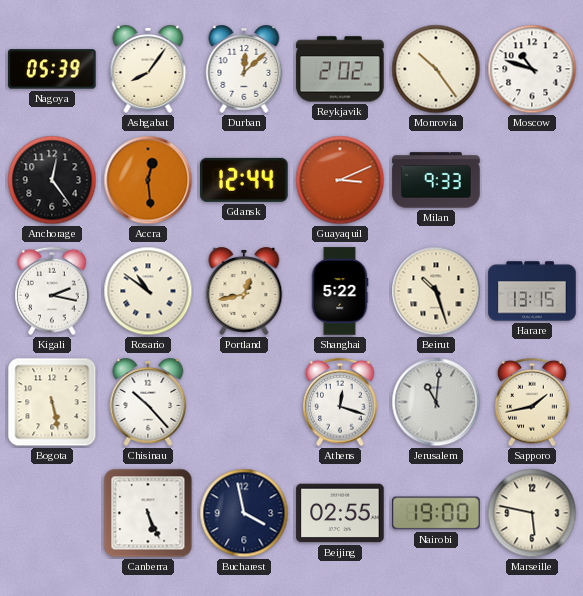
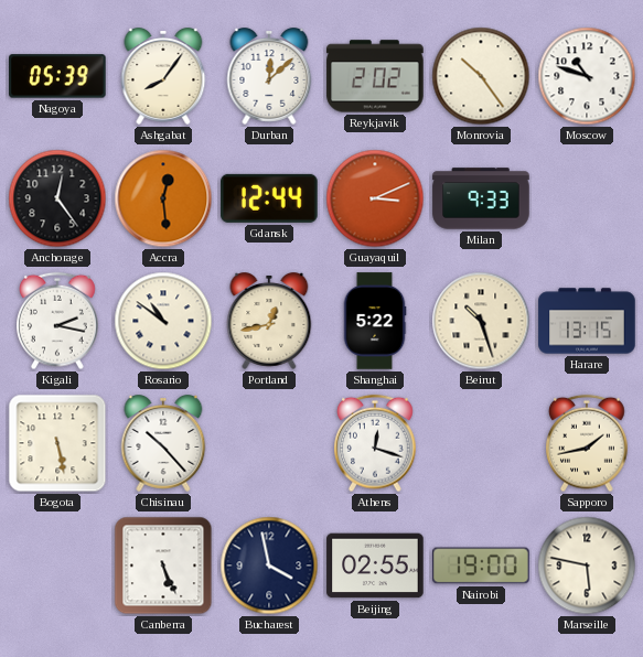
Jerusalem: 11:01 -> none (436, 402)
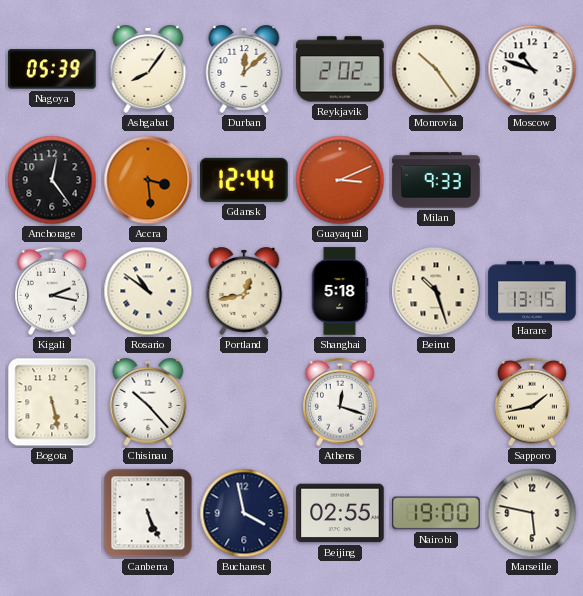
Accra: 12:29 -> 3:29 (148, 180)
Shanghai: 5:22 -> 5:18 (340, 291)
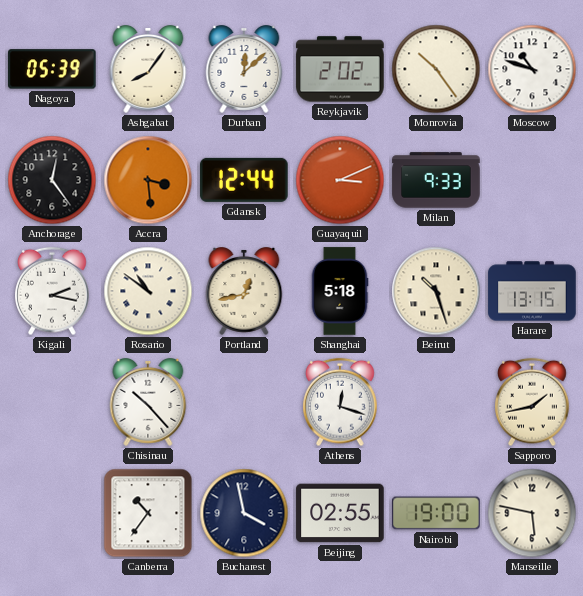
Bogota: 5:28 -> none (52, 402)
Canberra: 5:26 -> 10:36 (148, 513)
